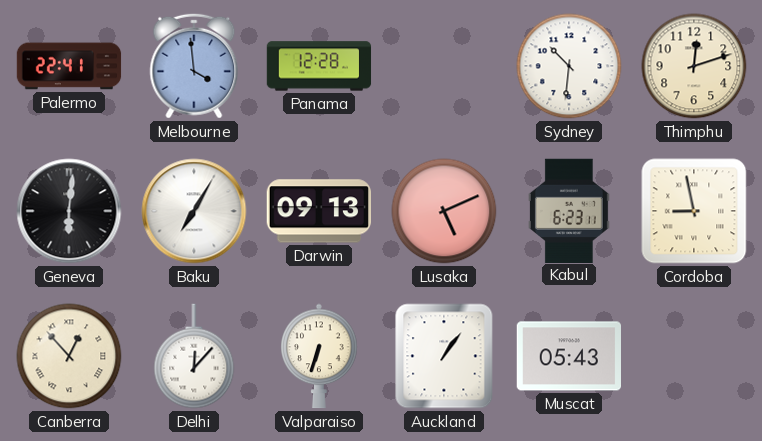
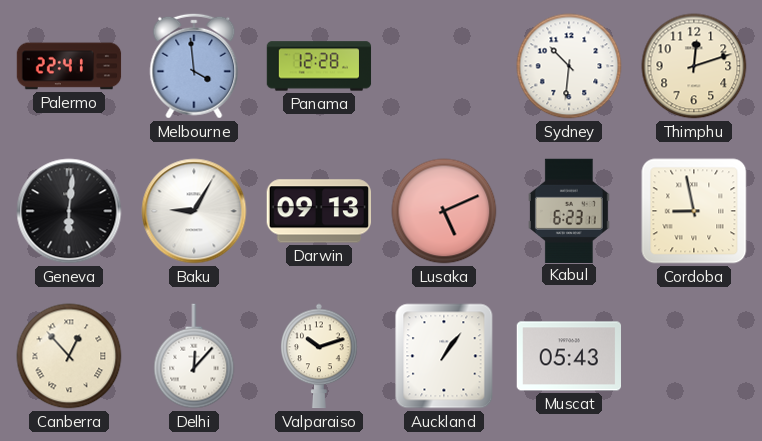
Baku: 7:05 -> 9:05 (194, 211)
Valparaiso: 6:33 -> 10:12 (319, 356)
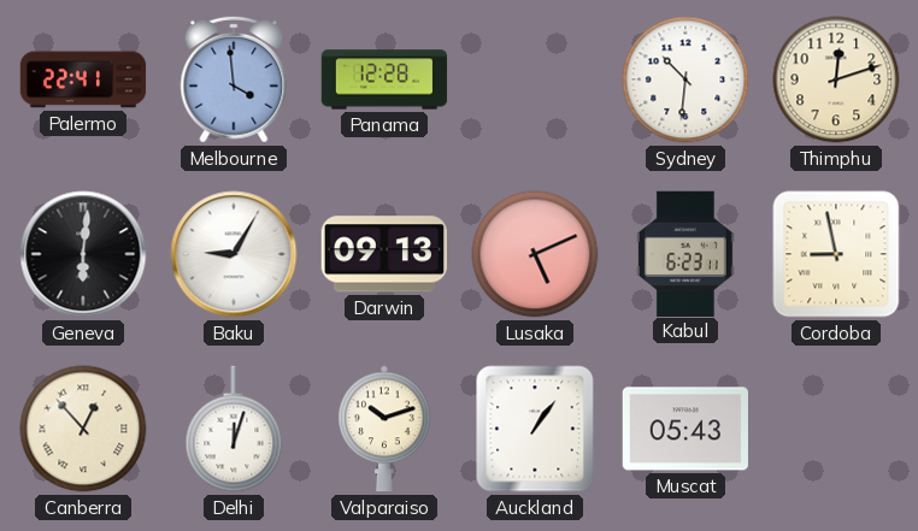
Delhi: 12:07 -> 12:03 (234, 429)
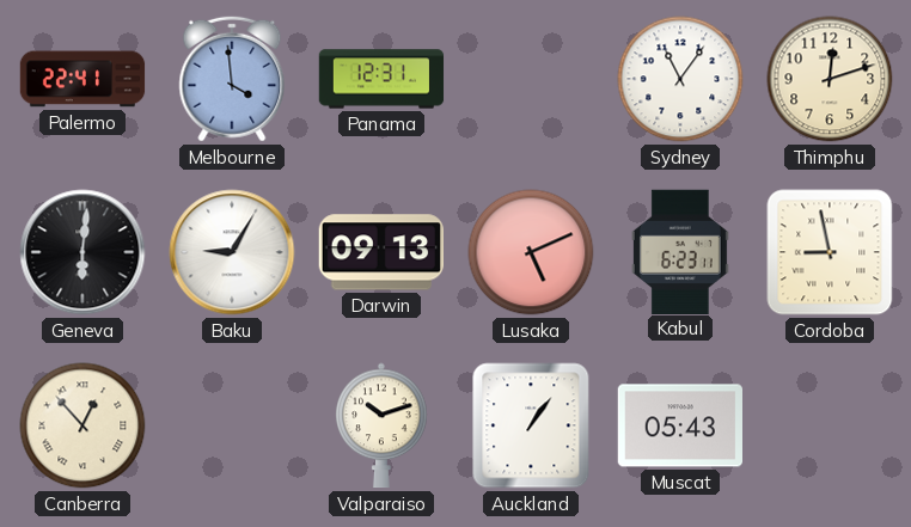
Panama: 12:28 -> 12:31 (381, 79)
Sydney: 10:31 -> 11:06 (680, 79)
Delhi: 12:03 -> none (234, 429)
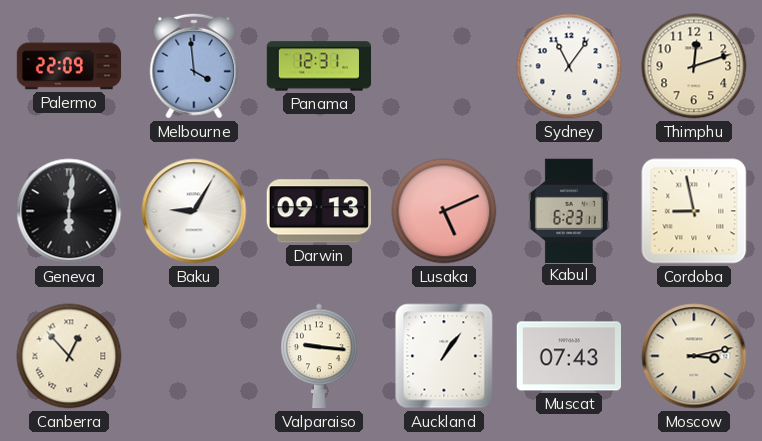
Palermo: 22:41 -> 22:09 (69, 66)
Valparaiso: 10:12 -> 9:16 (319, 356)
Muscat: 05:43 -> 07:43 (568, 356)
Moscow: none -> 3:13 (694, 356)
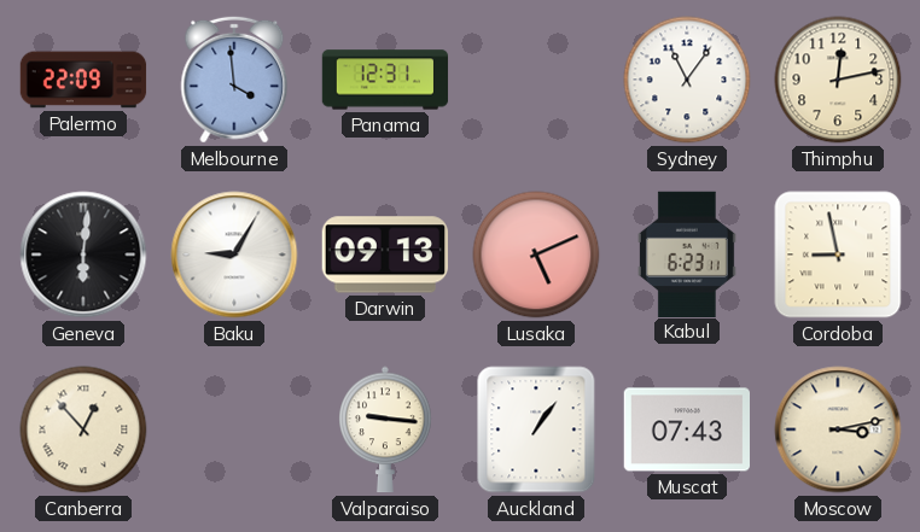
Thimphu: 12:12 -> 12:13 (838, 80)
